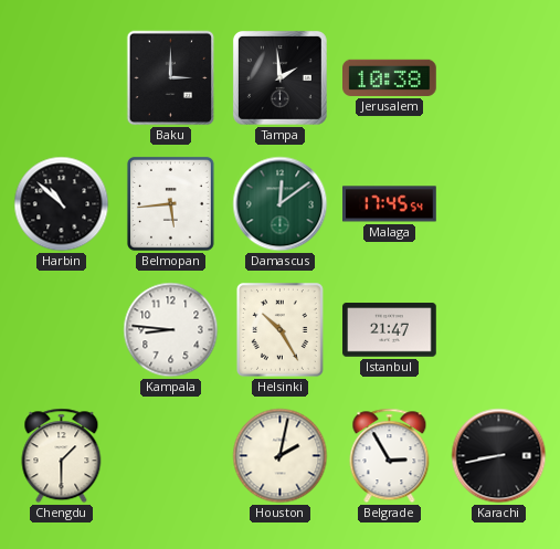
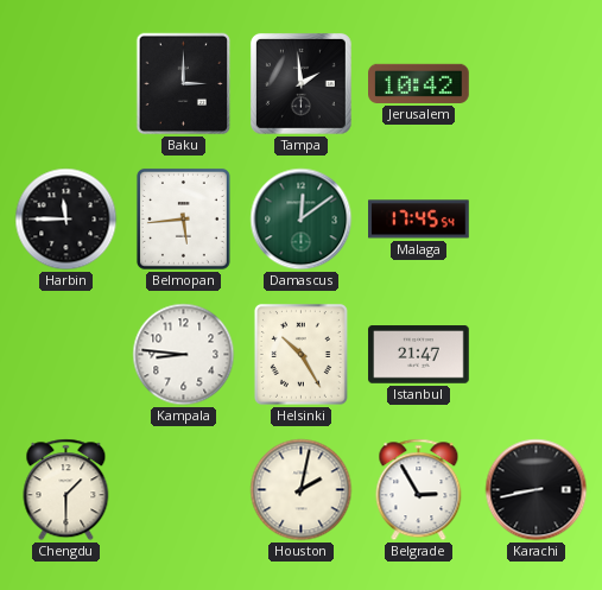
Jerusalem: 10:38 -> 10:42 (419, 83)
Harbin: 10:52 -> 11:45 (66, 220)
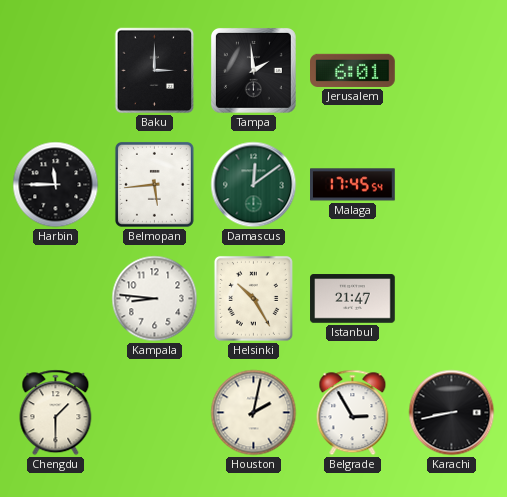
Jerusalem: 10:42 -> 6:01 (353, 70)
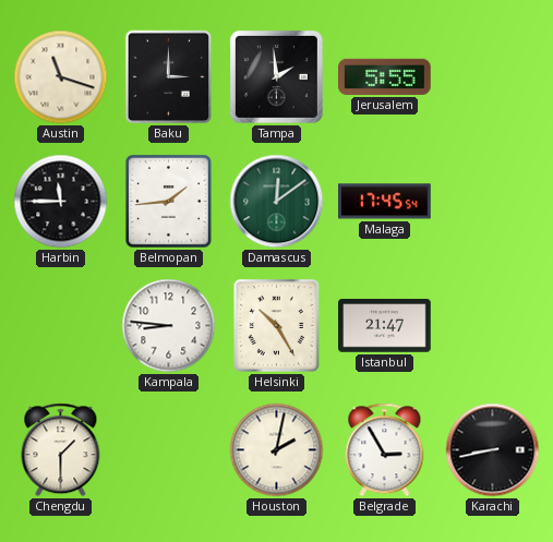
Austin: none -> 11:18 (61, 77)
Jerusalem: 6:01 -> 5:55 (385, 76)
Belmopan: 5:44 -> 1:44 (168, 201)
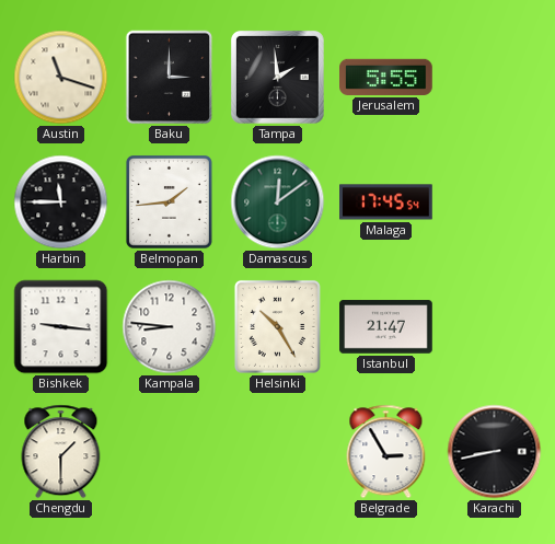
Bishkek: none -> 9:16 (61, 327)
Houston: 2:02 -> none (277, 450)
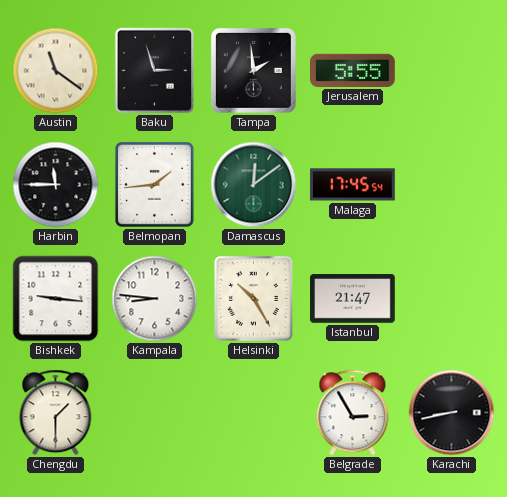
Austin: 11:18 -> 11:21 (56, 71)
Baku: 3:00 -> 2:57 (155, 71)
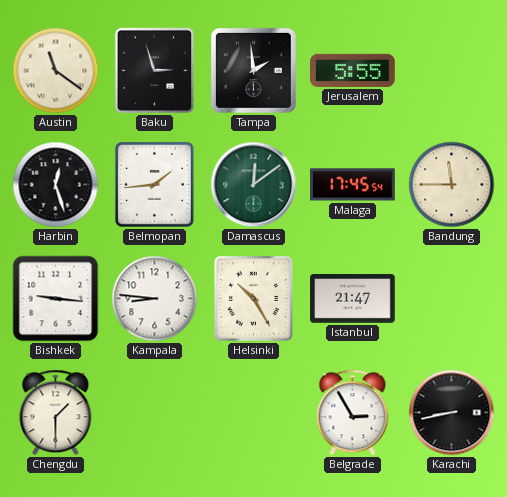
Harbin: 11:45 -> 12:27 (56, 185)
Bandung: none -> 11:45 (452, 185)
